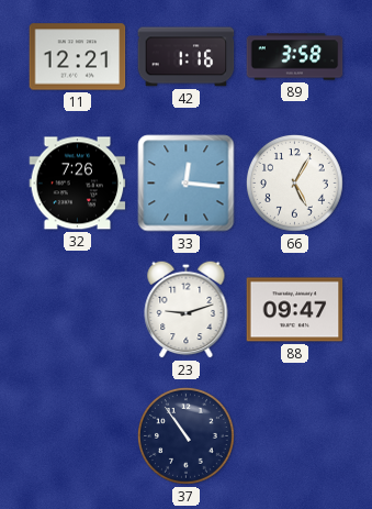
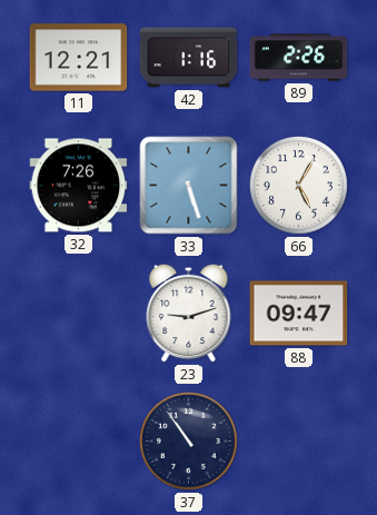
89: 3:58 -> 2:26 (299, 58)
33: 12:16 -> 5:27 (189, 186)
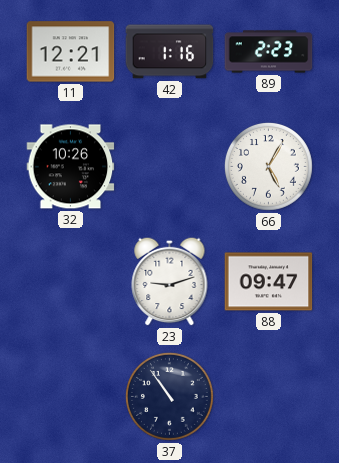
89: 2:26 -> 2:23 (269, 52)
32: 7:26 -> 10:26 (71, 167)
33: 5:27 -> none (189, 186)
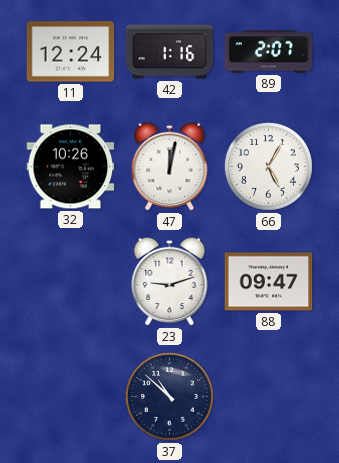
11: 12:21 -> 12:24 (71, 52)
89: 2:23 -> 2:07 (269, 52)
47: none -> 12:02 (170, 166)
37: 10:54 -> 10:52 (170, 397)
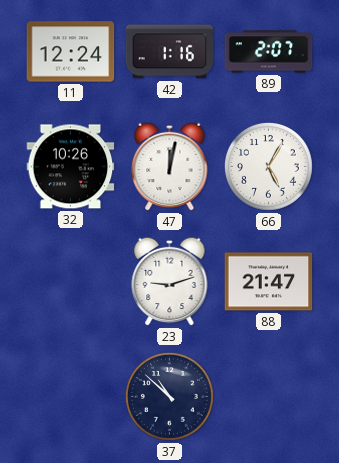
88: 09:47 -> 21:47 (269, 282)
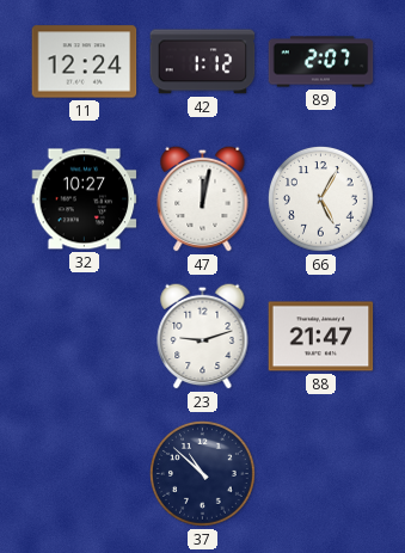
42: 1:16 -> 1:12 (203, 62)
32: 10:26 -> 10:27 (85, 199)
